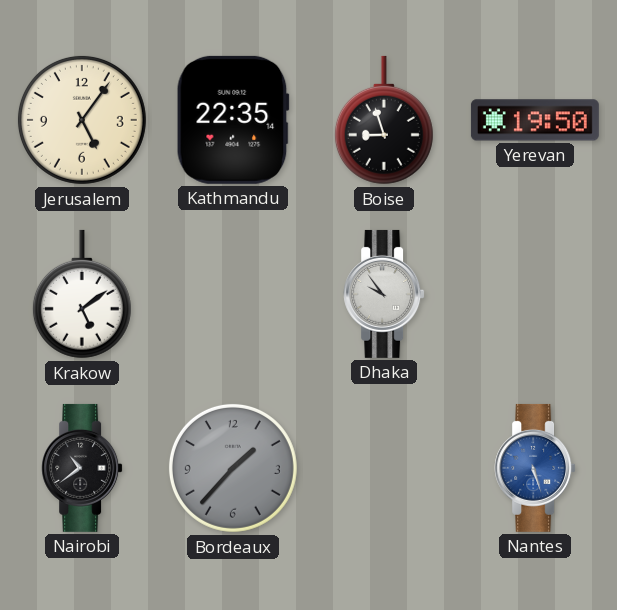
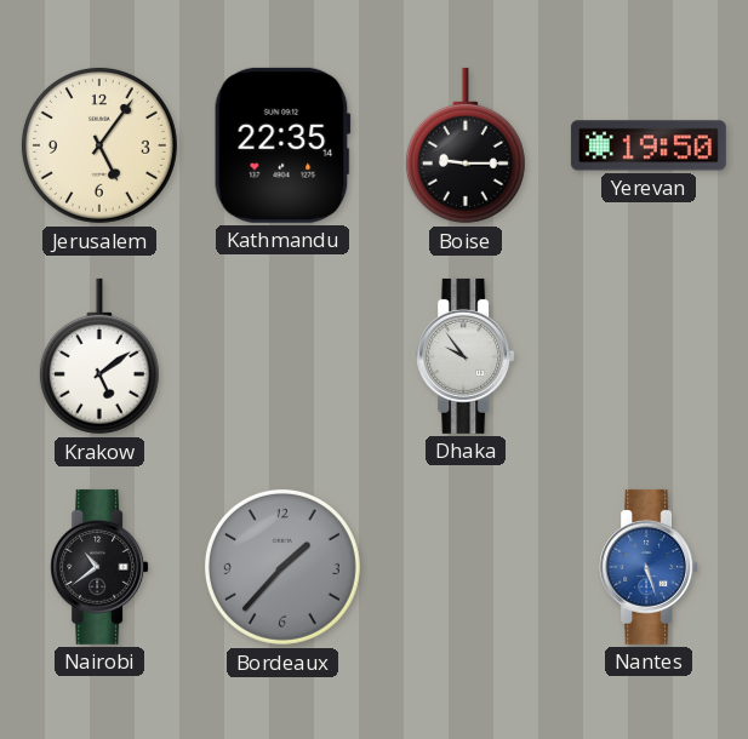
Boise: 8:57 -> 9:15 (466, 145)
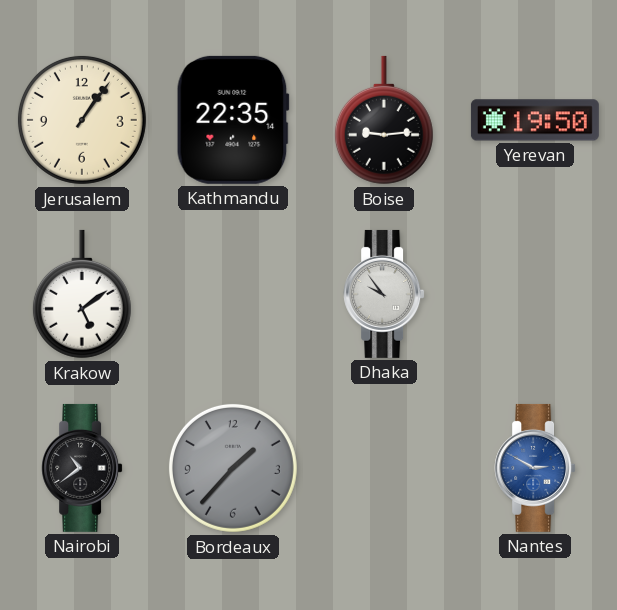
Jerusalem: 5:06 -> 1:06 (82, 120)
Boise: 9:15 -> 9:14 (384, 120)
Nantes: 5:27 -> 2:50 (535, 468)
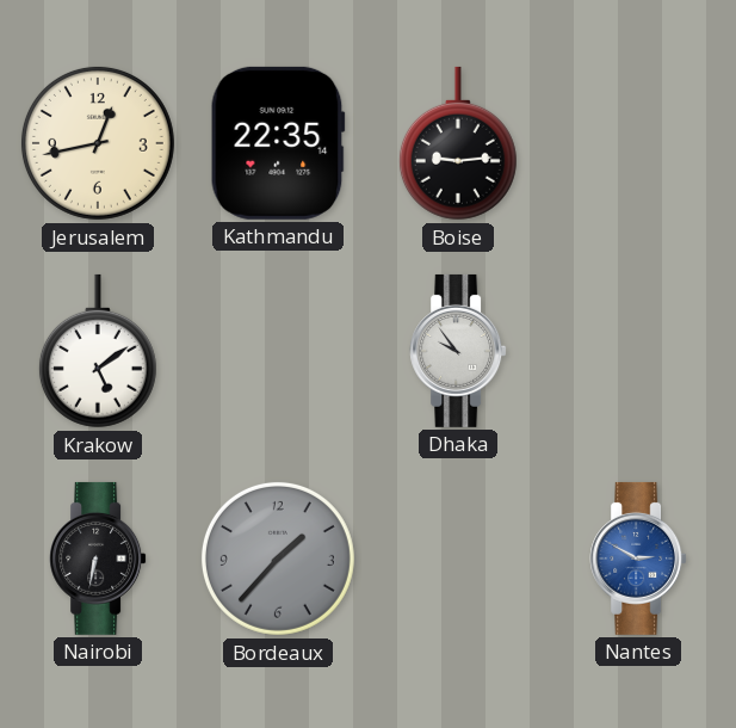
Jerusalem: 1:06 -> 12:43 (98, 143)
Yerevan: 19:50 -> none (535, 120)
Nairobi: 10:39 -> 6:32 (98, 559)
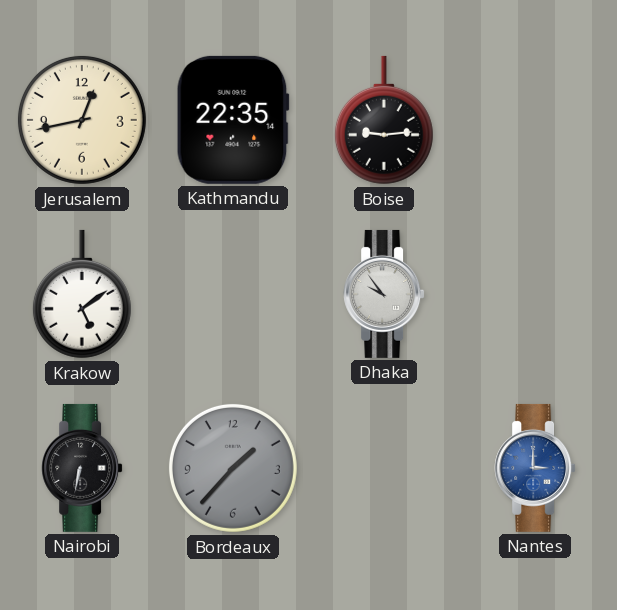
Nantes: 2:50 -> 3:00 (535, 468)
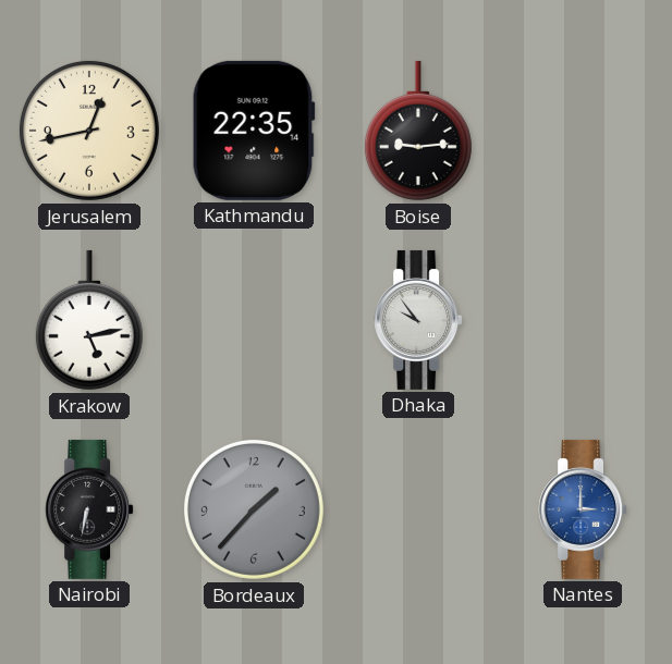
Krakow: 5:09 -> 5:13 (89, 320)
